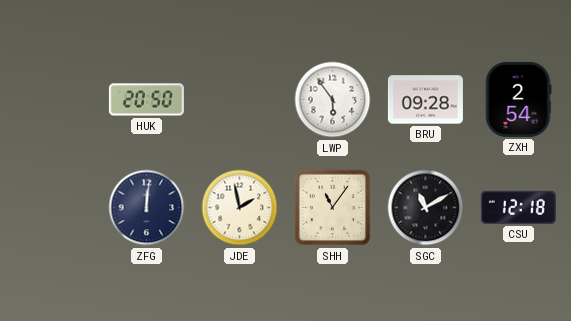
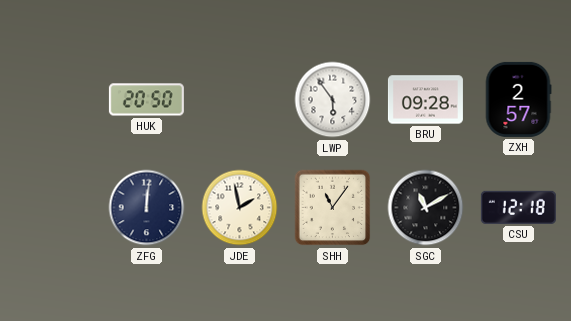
ZXH: 2:54 -> 2:57 (518, 99)
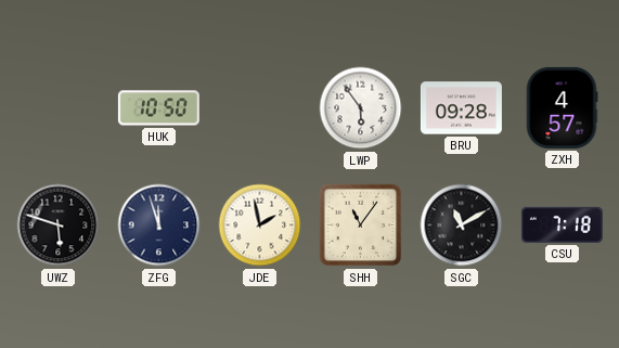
HUK: 20:50 -> 10:50 (158, 108)
ZXH: 2:57 -> 4:57 (562, 107)
UWZ: none -> 5:48 (59, 225)
ZFG: 12:01 -> 11:57 (159, 225)
CSU: 12:18 -> 7:18 (562, 224)
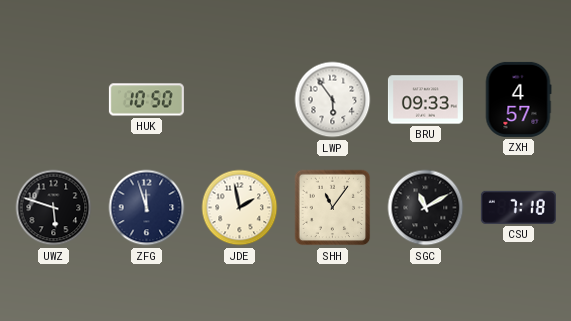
BRU: 09:28 -> 09:33 (425, 100)
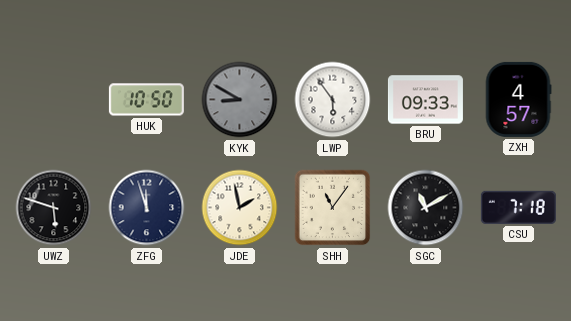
KYK: none -> 8:50 (240, 100)
